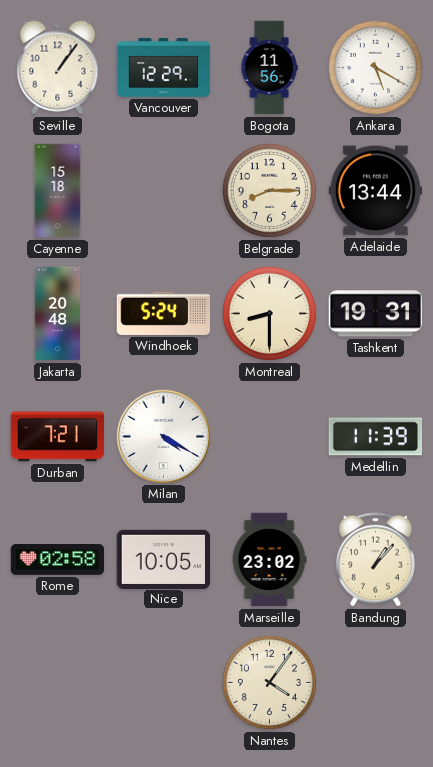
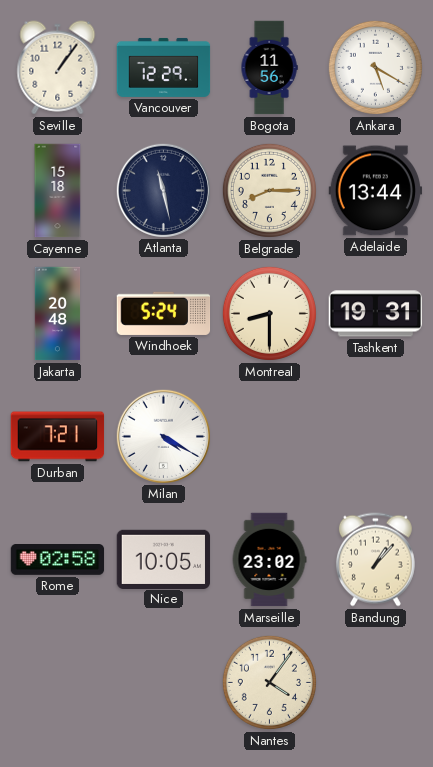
Atlanta: none -> 11:28 (163, 190)
Medellin: 11:39 -> none (376, 437)
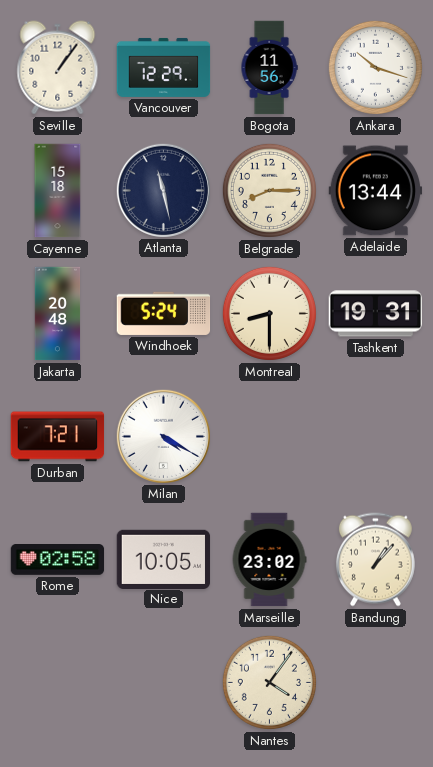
Ankara: 5:20 -> 10:18 (375, 67)
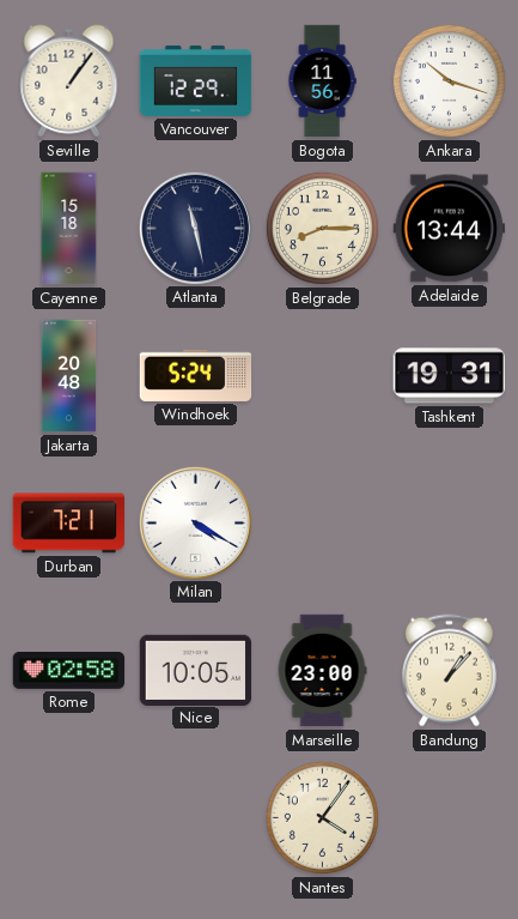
Montreal: 8:30 -> none (269, 313)
Marseille: 23:02 -> 23:00 (322, 671)
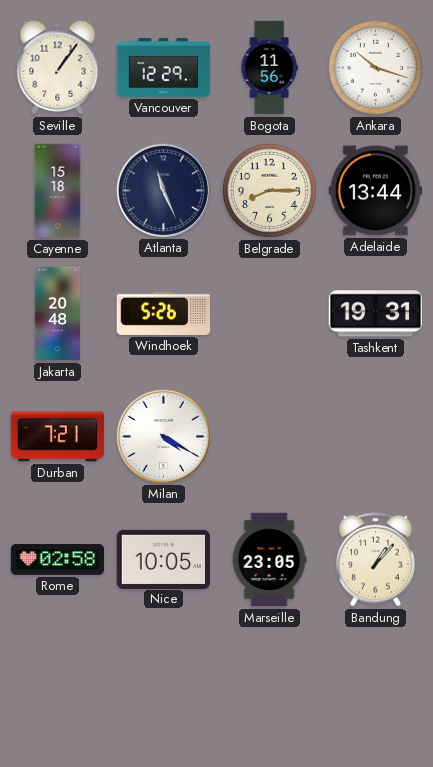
Atlanta: 11:28 -> 11:26 (163, 190)
Windhoek: 5:24 -> 5:26 (164, 313)
Marseille: 23:00 -> 23:05 (269, 560)
Nantes: 4:06 -> none (322, 817)
